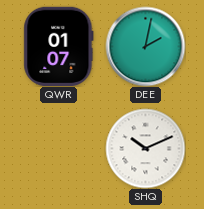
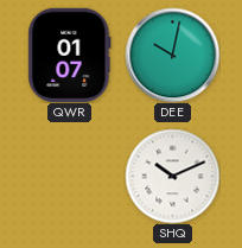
DEE: 2:02 -> 10:02 (172, 55)
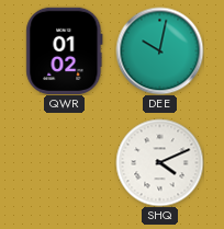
QWR: 01:07 -> 01:02 (65, 50)
SHQ: 10:11 -> 4:11 (159, 162)
